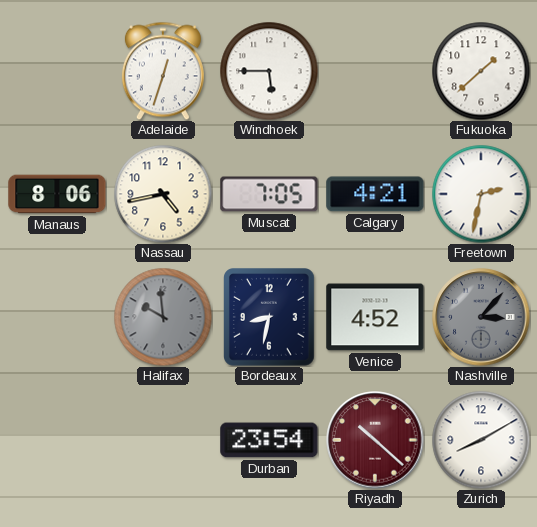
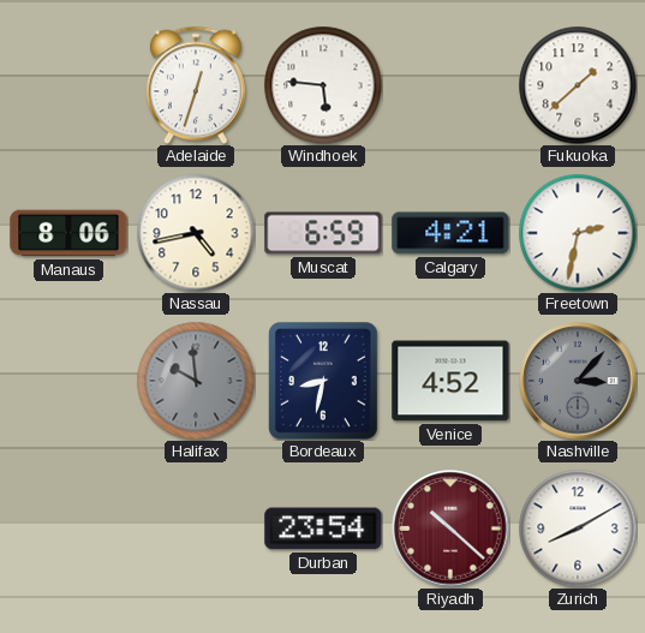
Windhoek: 5:45 -> 5:46 (323, 85)
Muscat: 7:05 -> 6:59 (323, 233)
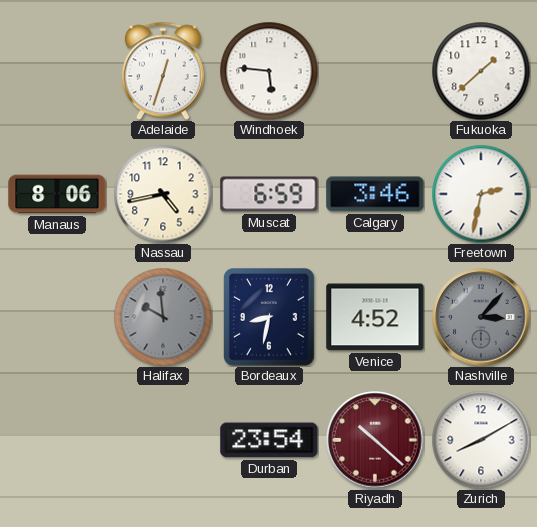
Calgary: 4:21 -> 3:46 (375, 194)
